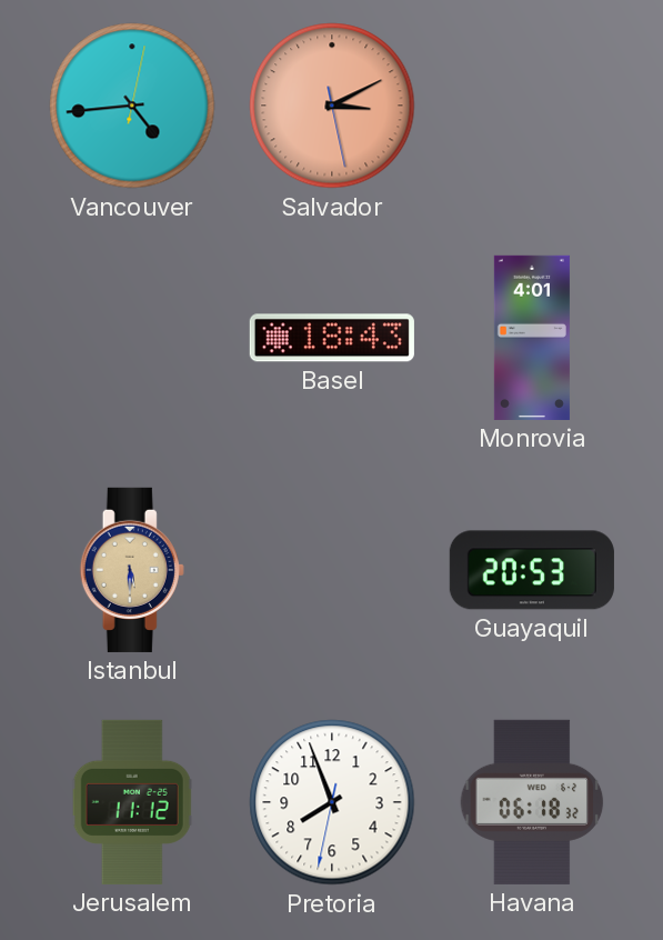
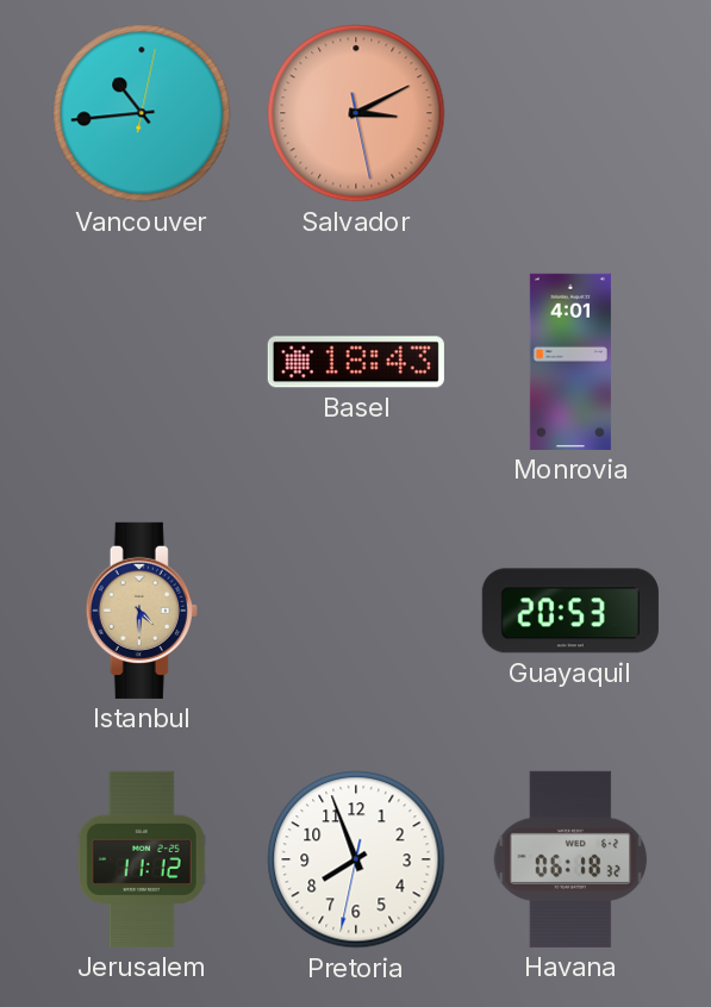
Vancouver: 4:44 -> 10:44 (142, 113)
Istanbul: 5:30 -> 4:30 (142, 611)
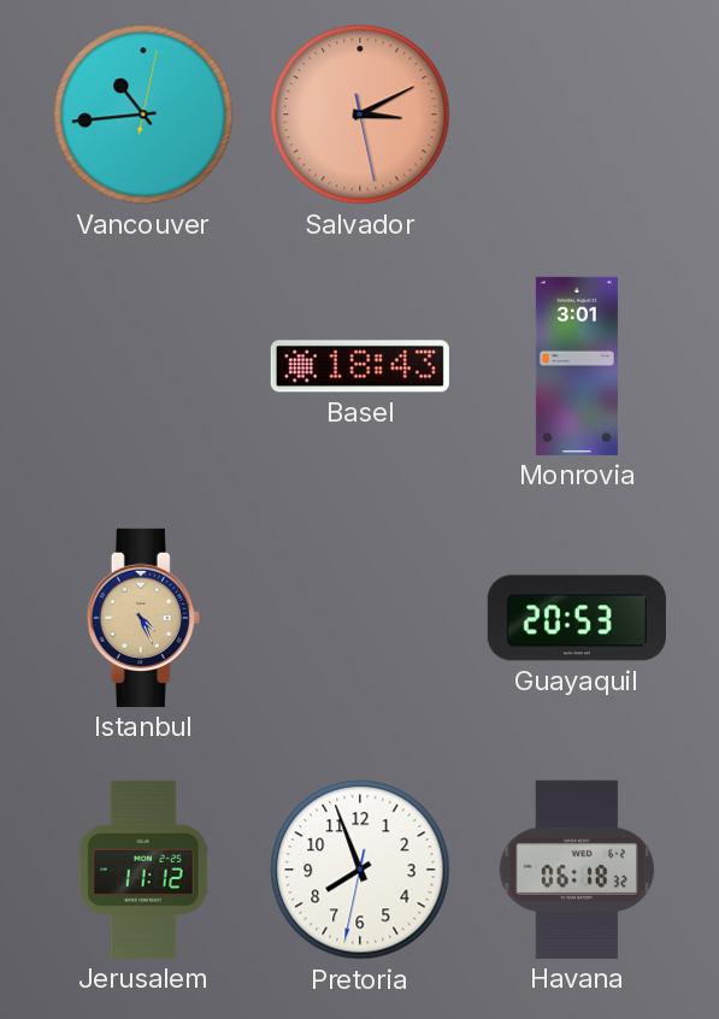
Monrovia: 4:01 -> 3:01 (577, 366)
Istanbul: 4:30 -> 4:26 (143, 618)
